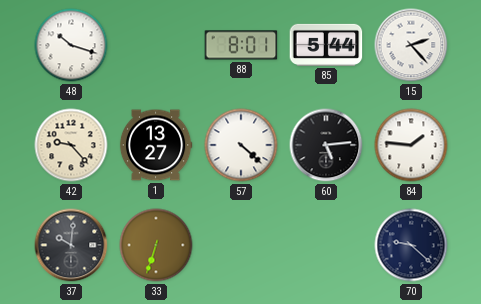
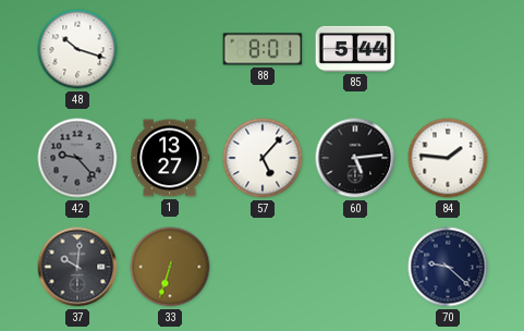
15: 2:23 -> none (411, 45)
42 dial: cream -> grey (77, 158)
57: 4:22 -> 5:07 (263, 158)
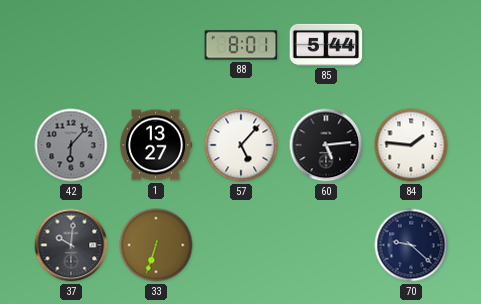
48: 10:18 -> none (77, 49)
42: 9:23 -> 6:07 (71, 145)
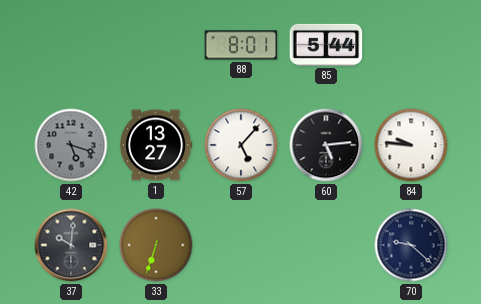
42: 6:07 -> 5:18 (71, 145)
84: 1:46 -> 9:46 (411, 145)
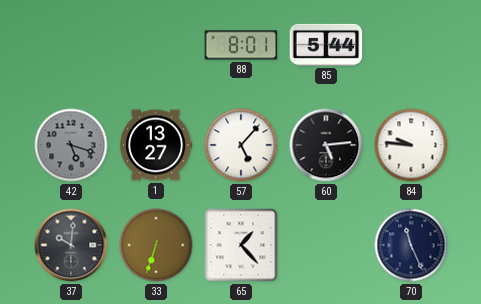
65: none -> 1:23 (241, 245)
70: 9:22 -> 11:26 (411, 245)
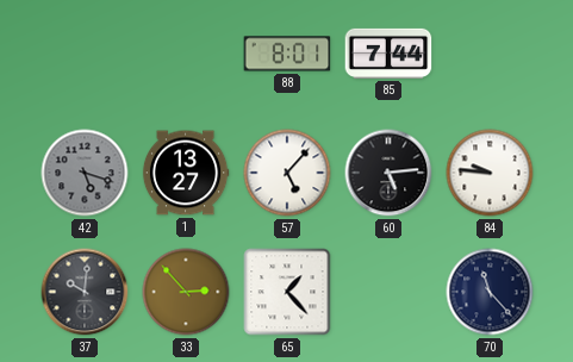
85: 5:44 -> 7:44 (388, 54)
33: 6:33 -> 2:53 (186, 292)
70: 11:26 -> 11:23 (490, 292)
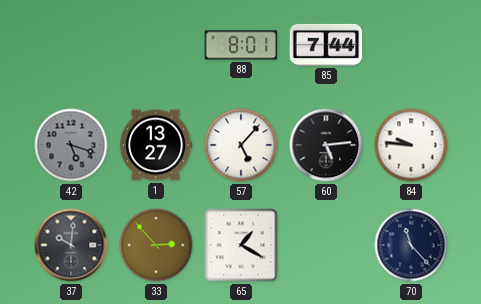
65: 1:23 -> 1:20 (241, 245)
